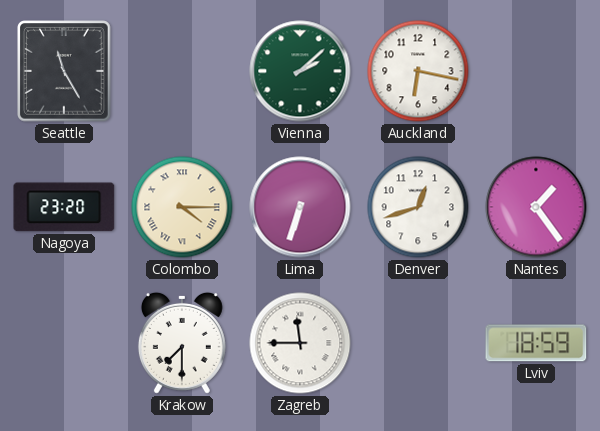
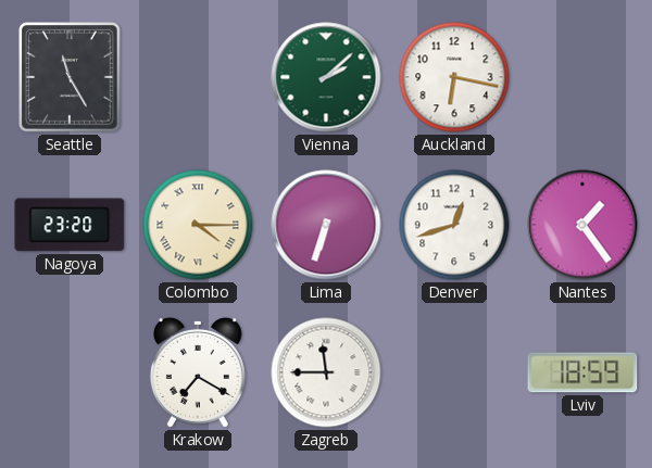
Krakow: 7:30 -> 7:20 (198, 372)
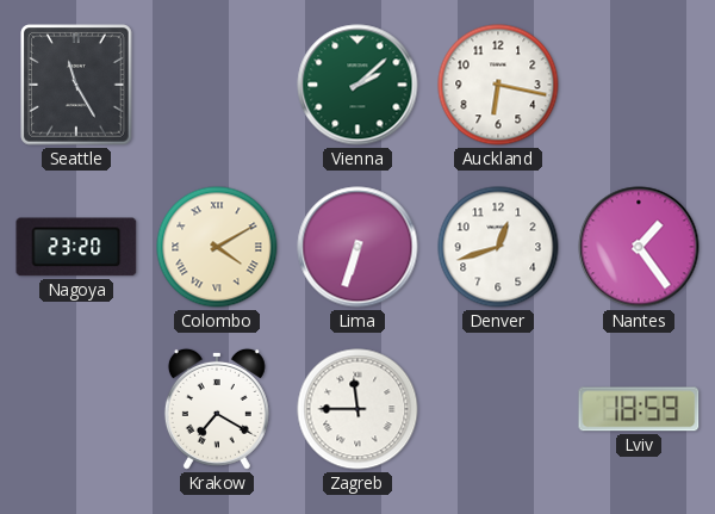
Colombo: 4:15 -> 4:10 (217, 247)
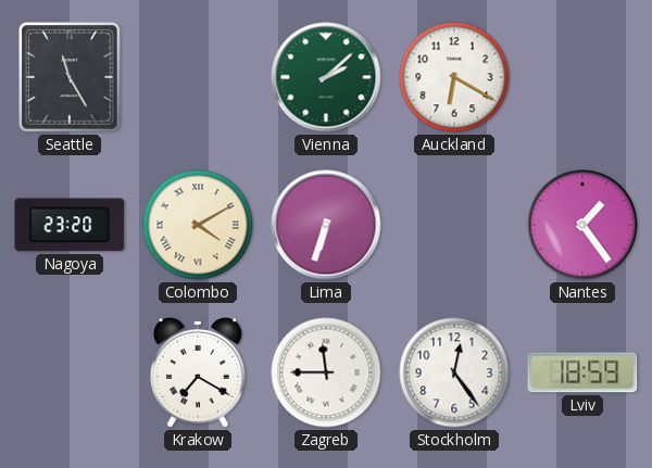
Auckland: 6:17 -> 6:20 (454, 77)
Denver: 12:42 -> none (498, 247)
Stockholm: none -> 12:24 (454, 372)
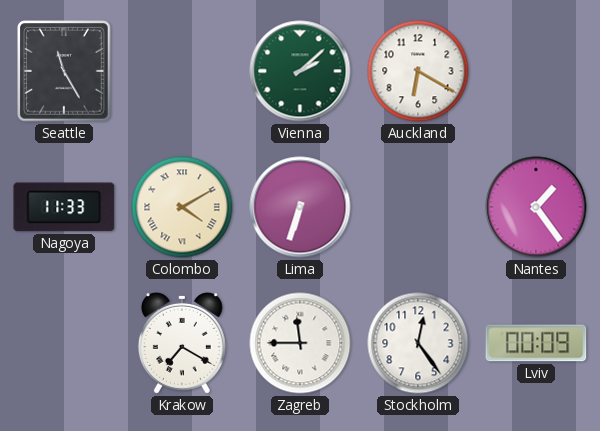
Nagoya: 23:20 -> 11:33 (64, 207)
Lviv: 18:59 -> 00:09 (536, 343)
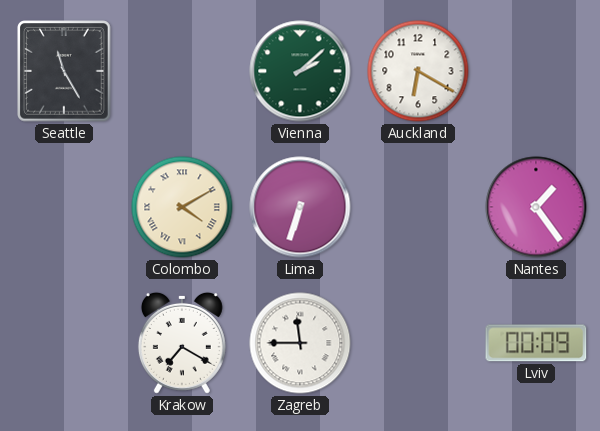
Nagoya: 11:33 -> none (64, 207)
Stockholm: 12:24 -> none (418, 343)
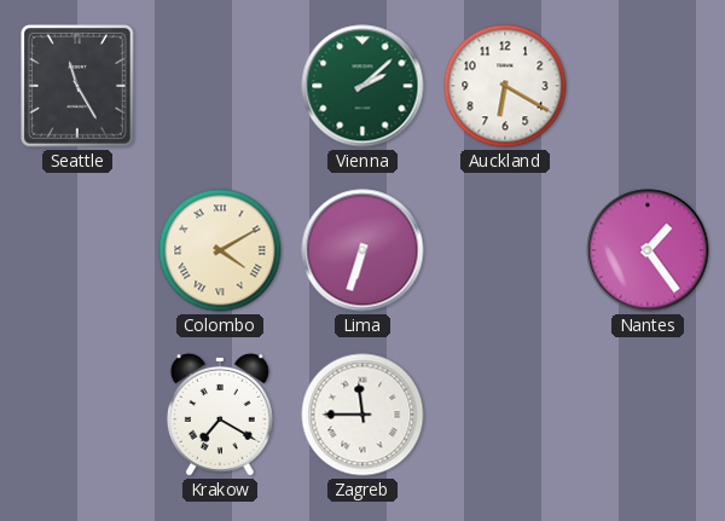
Lviv: 00:09 -> none (536, 343)
